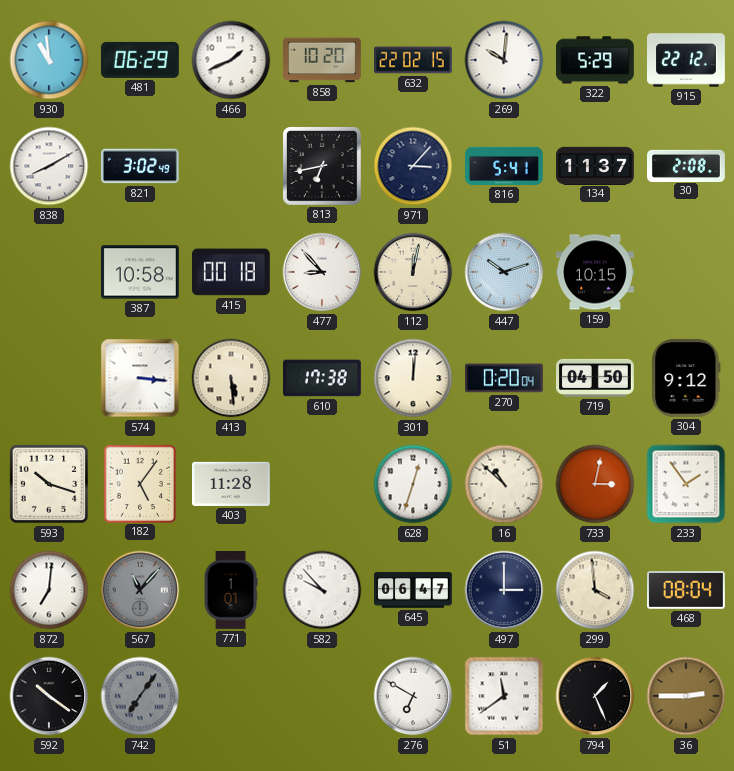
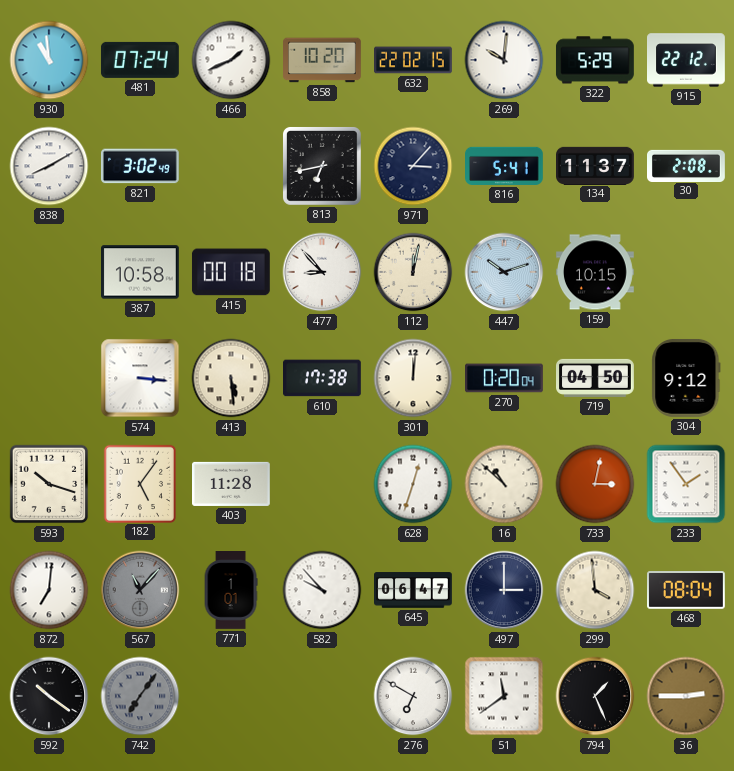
481: 06:29 -> 07:24 (140, 60)
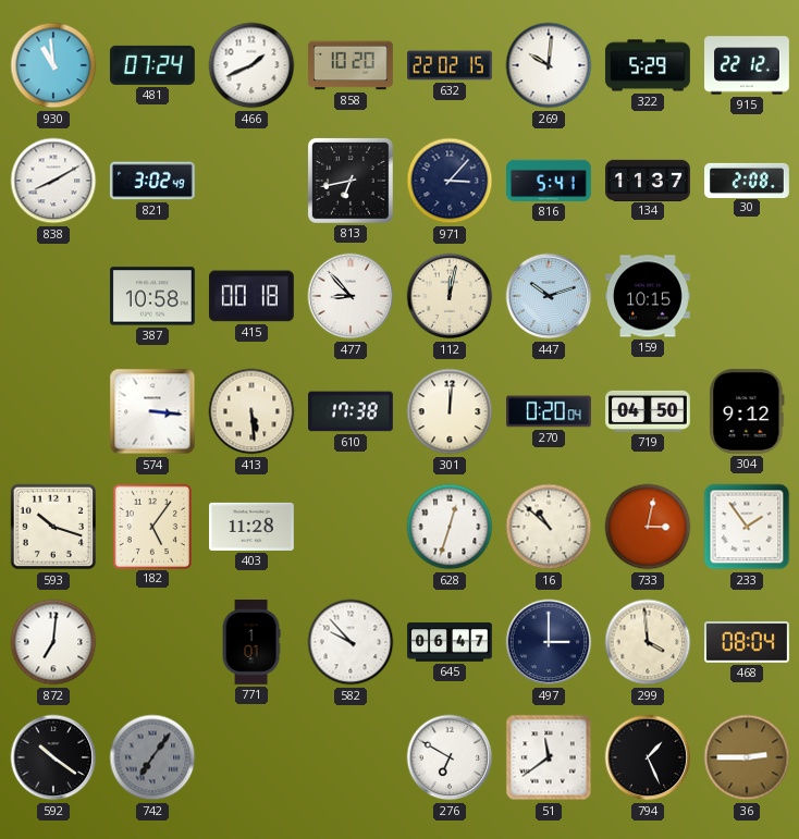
567: 11:07 -> none (140, 590)
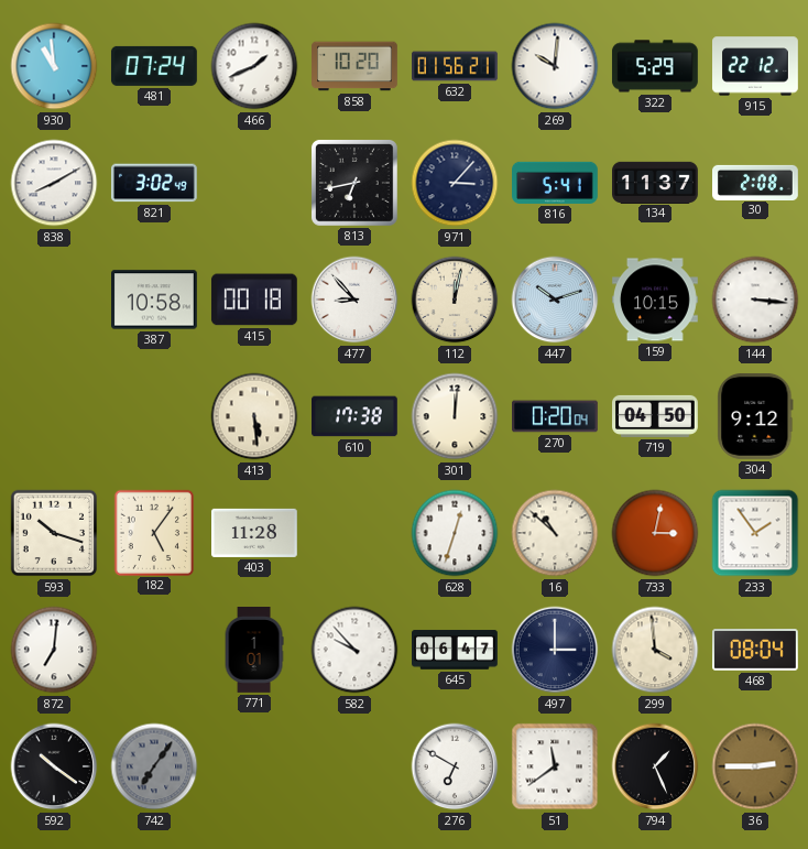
632: 22:02 -> 01:56 (456, 66)
144: none -> 3:16 (755, 300)
574: 3:16 -> none (152, 411)
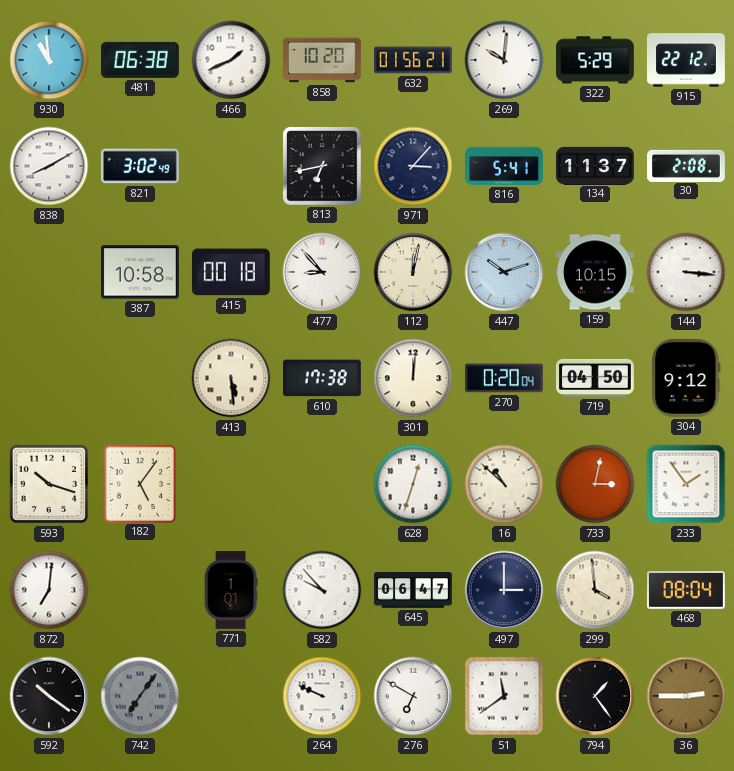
481: 07:24 -> 06:38 (140, 60)
403: 11:28 -> none (255, 533)
264: none -> 9:49 (322, 696)
794: 1:26 -> 1:24 (595, 696)
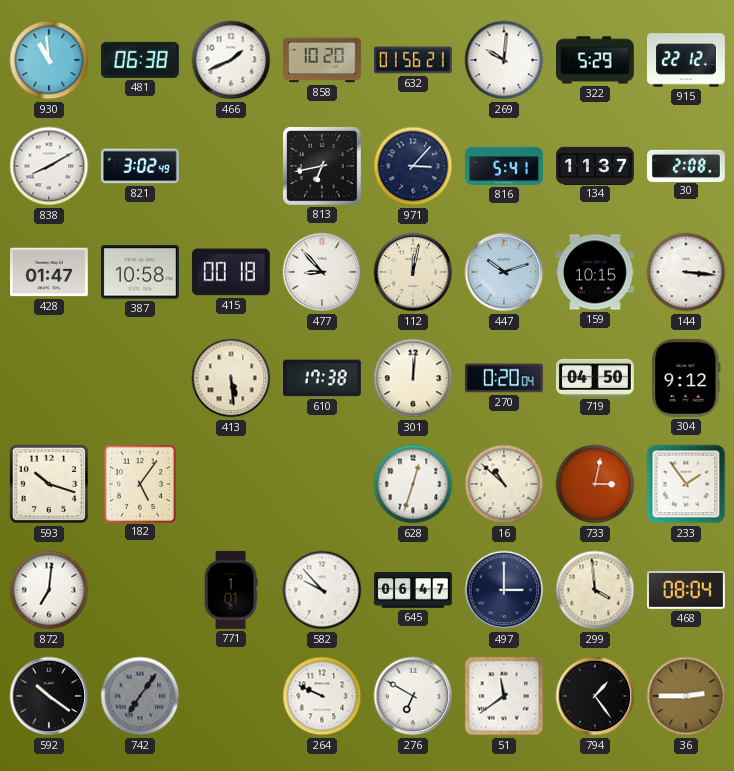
428: none -> 01:47 (50, 272)
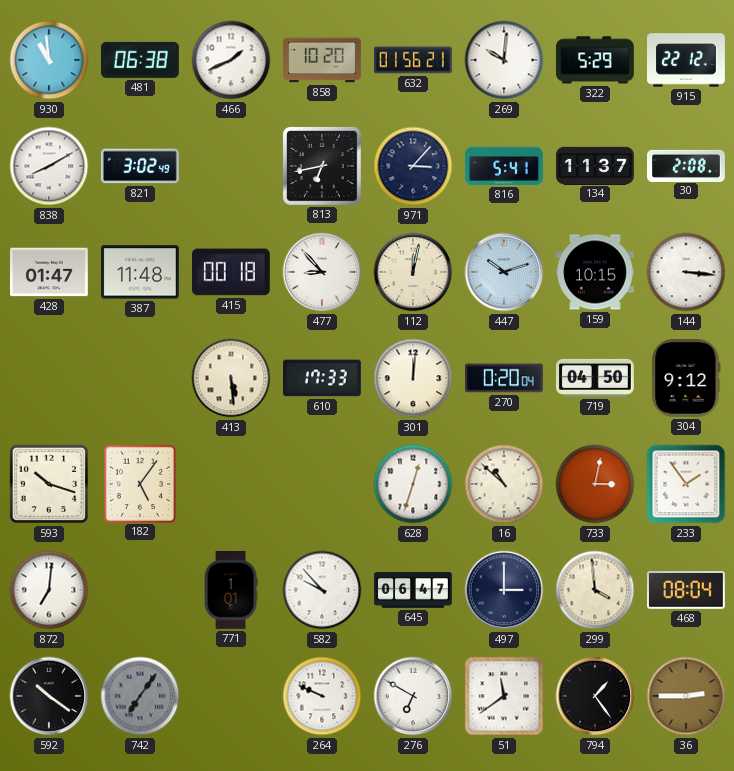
387: 10:58 -> 11:48 (141, 272)
610: 17:38 -> 17:33 (323, 378)
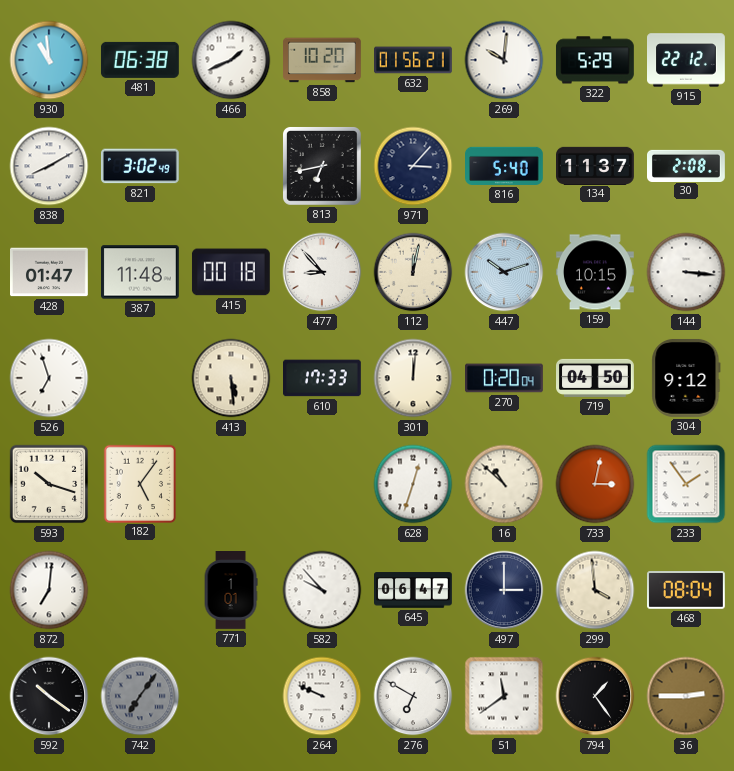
816: 5:41 -> 5:40 (505, 166)
526: none -> 6:57 (49, 378)
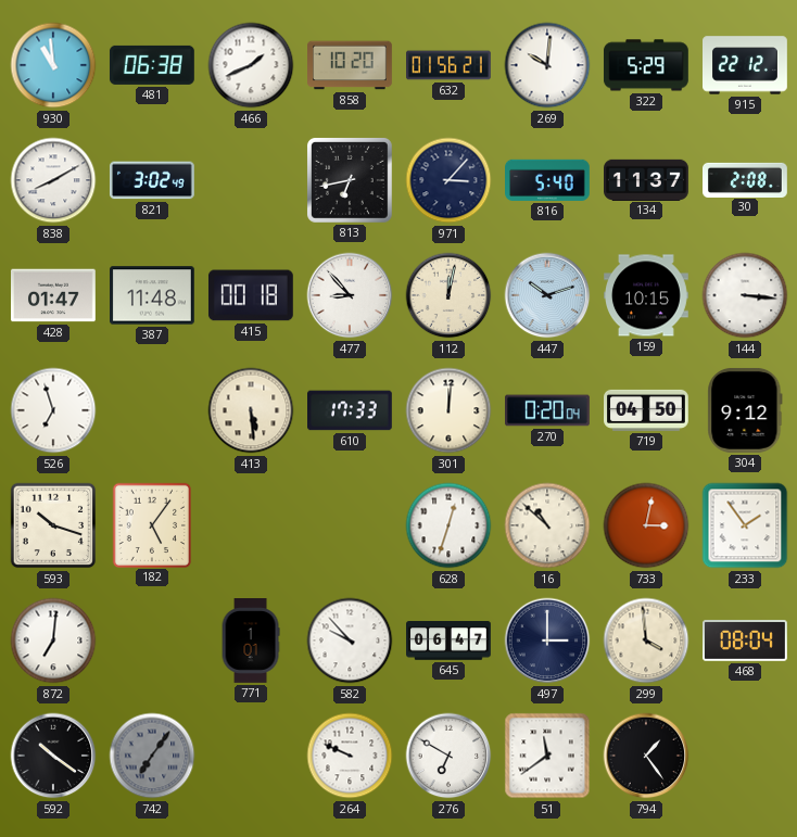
36: 2:45 -> none (686, 696)
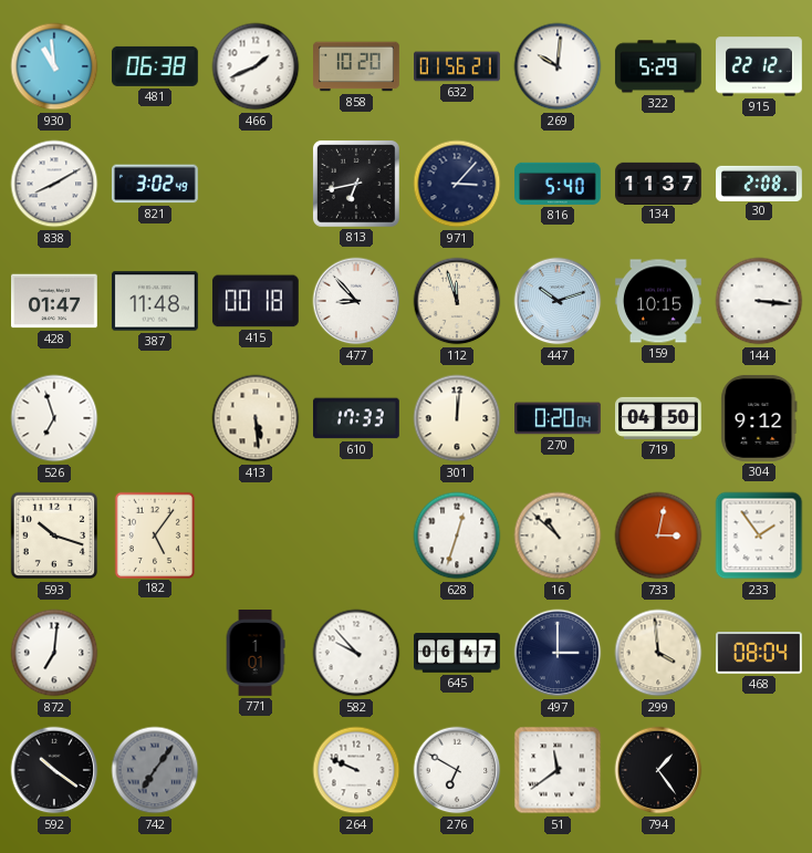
112: 12:02 -> 11:57 (457, 301)
